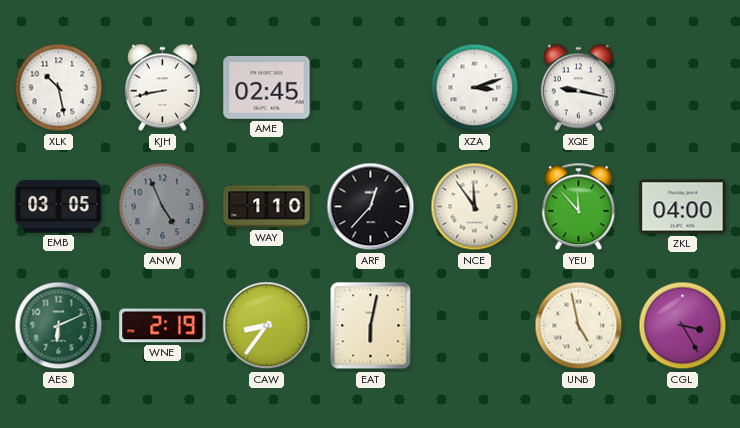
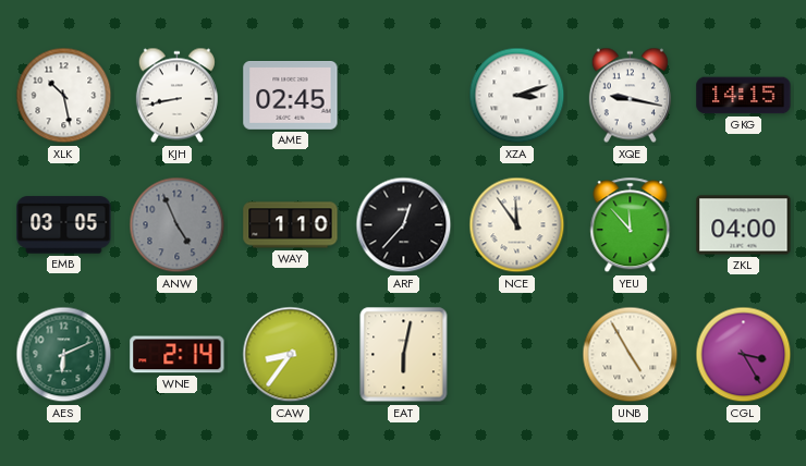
GKG: none -> 14:15 (744, 96)
WNE: 2:19 -> 2:14 (178, 355)
UNB: 4:58 -> 4:55 (631, 355)
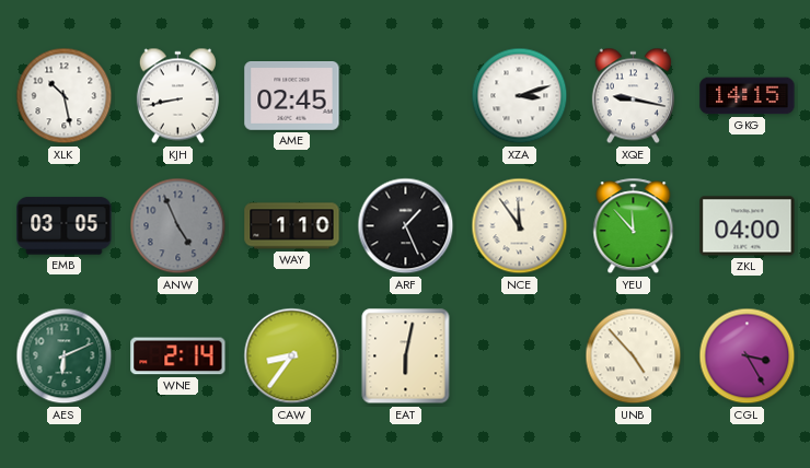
ARF: 12:37 -> 1:26 (406, 226)
UNB: 4:55 -> 4:53 (634, 356)
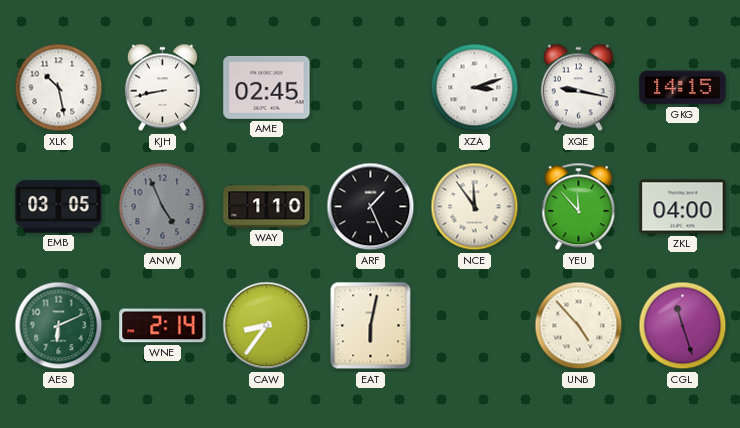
CGL: 3:25 -> 11:27 (683, 326)
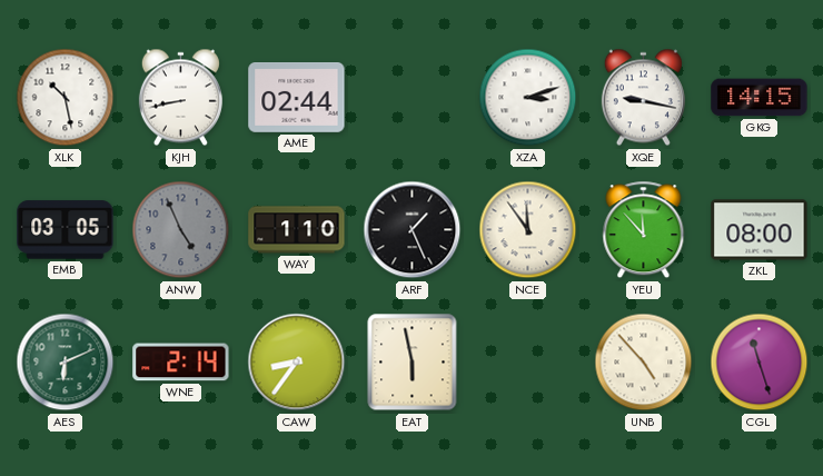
AME: 02:45 -> 02:44 (297, 98)
ZKL: 04:00 -> 08:00 (760, 230)
EAT: 6:02 -> 5:58 (413, 363)
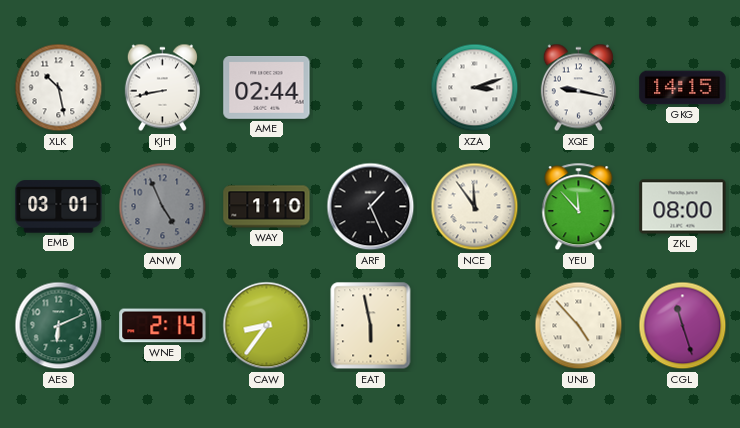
EMB: 03:05 -> 03:01 (59, 207)
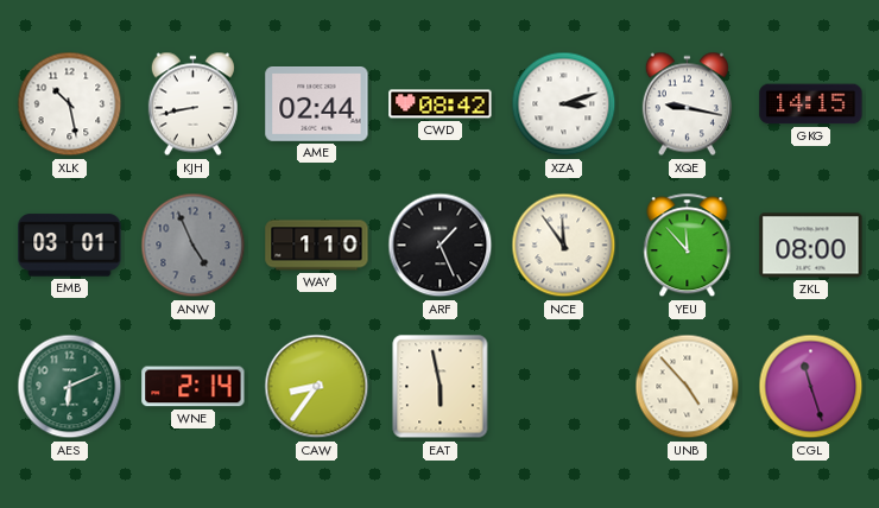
CWD: none -> 08:42 (441, 104)
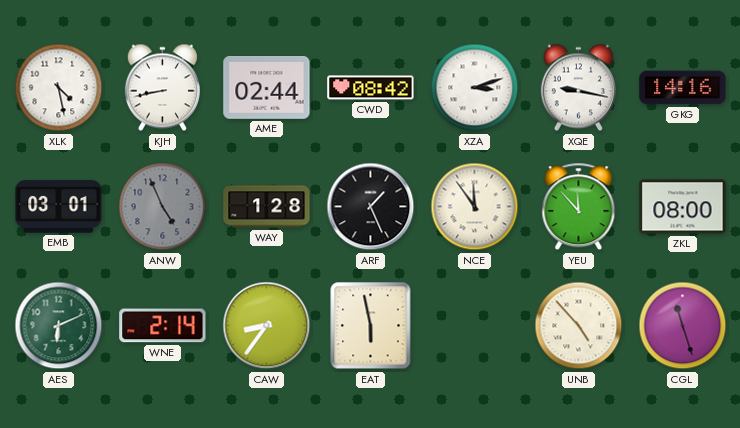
XLK: 10:28 -> 4:28 (59, 88)
GKG: 14:15 -> 14:16 (683, 88)
WAY: 1:10 -> 1:28 (267, 207)
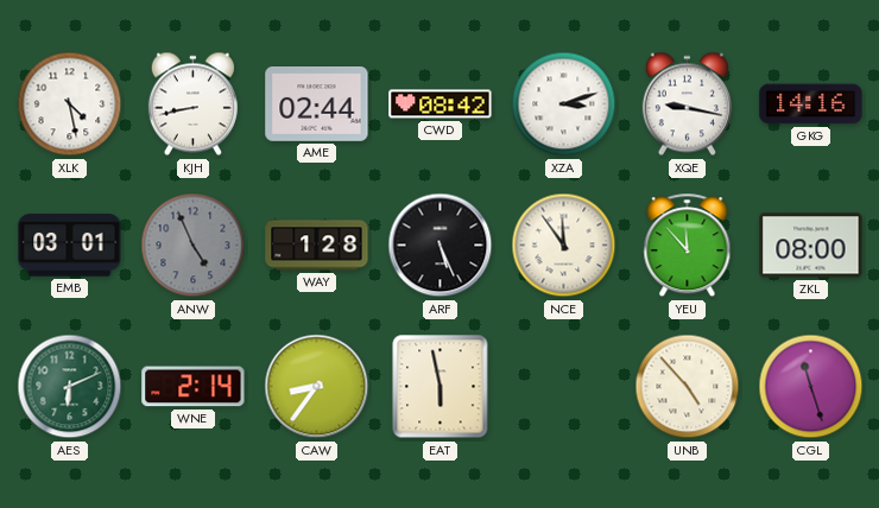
ARF: 1:26 -> 5:26 (441, 246)
